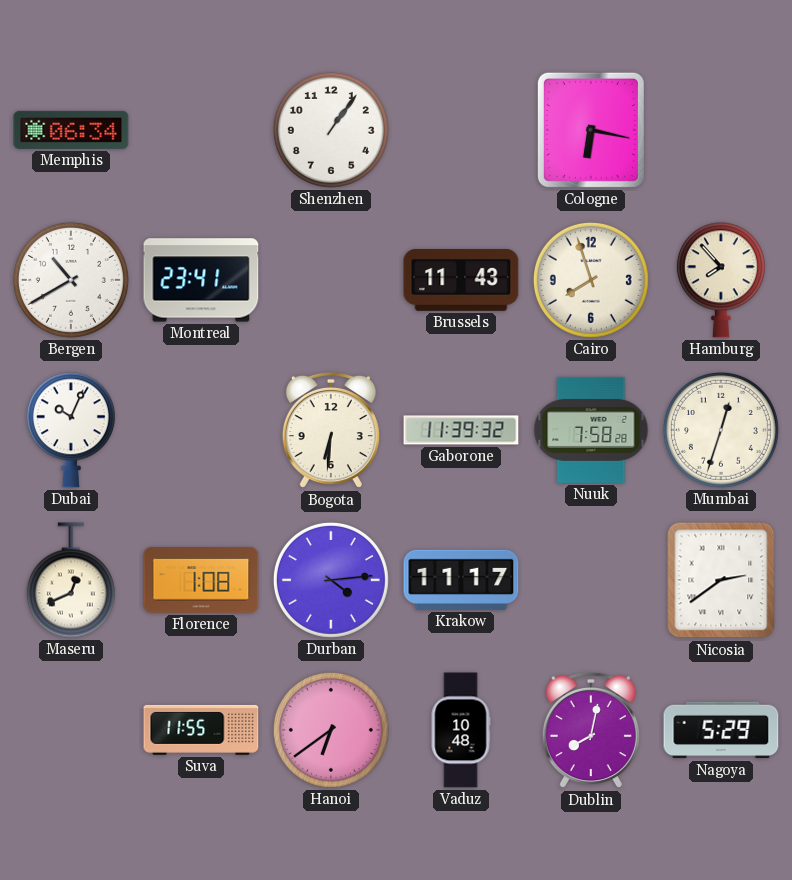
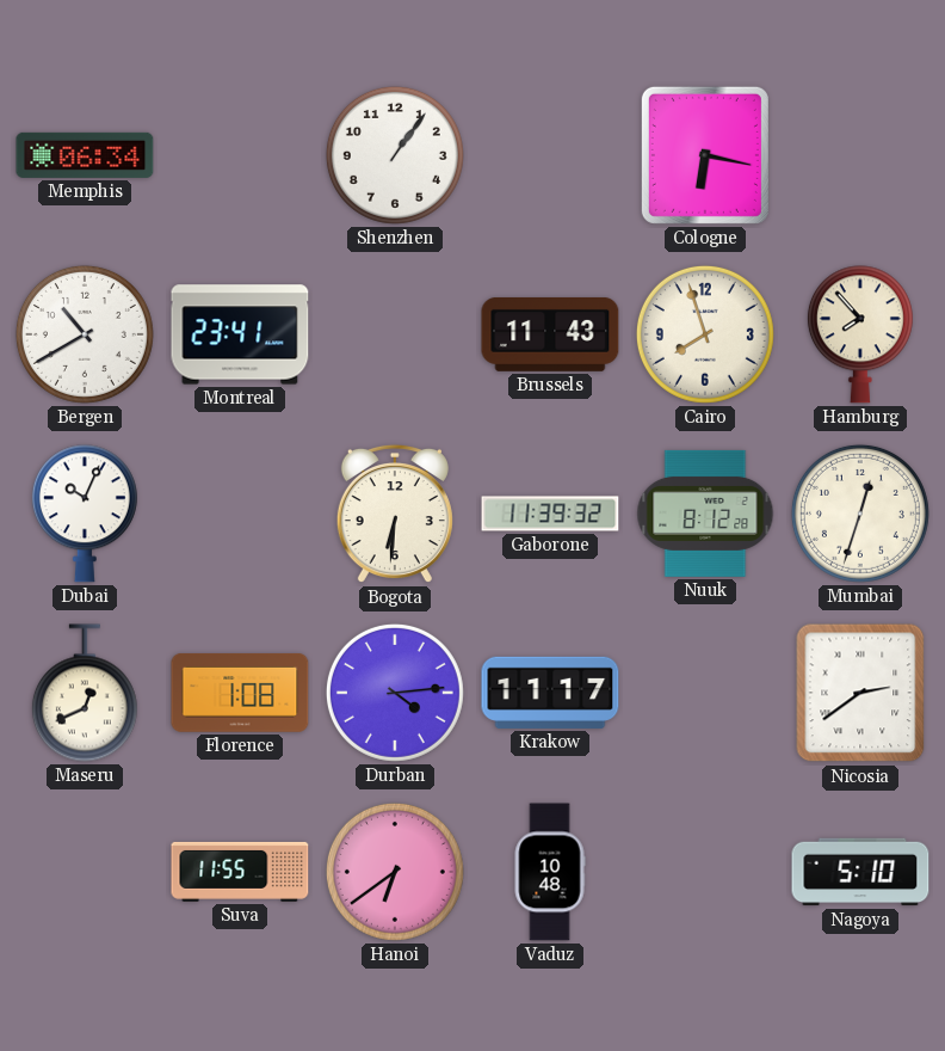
Nuuk: 7:58 -> 8:12 (705, 514)
Dublin: 8:02 -> none (591, 730)
Nagoya: 5:29 -> 5:10 (860, 872)
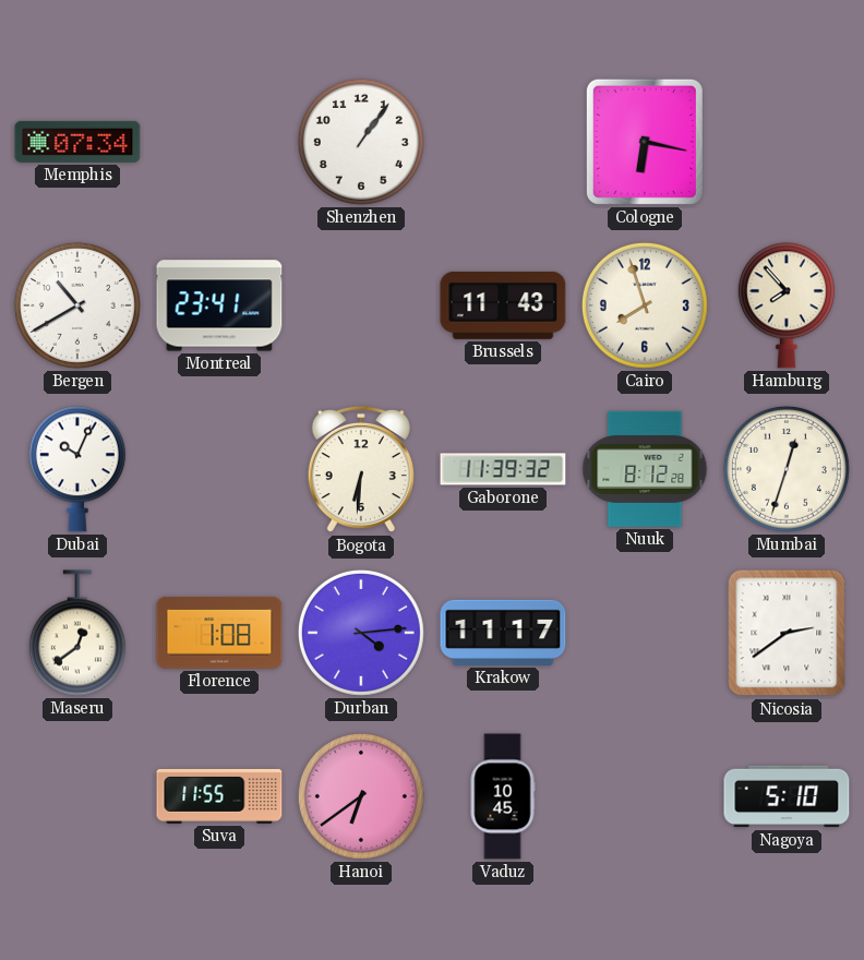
Memphis: 06:34 -> 07:34 (77, 142)
Maseru: 12:41 -> 12:39 (77, 633)
Vaduz: 10:48 -> 10:45 (503, 796)
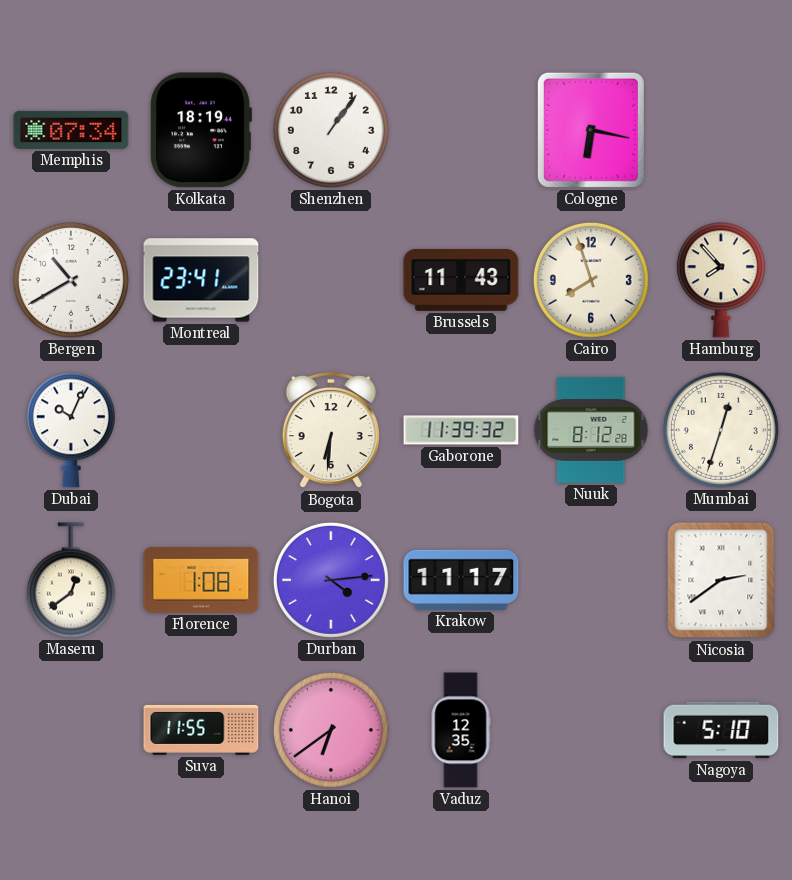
Kolkata: none -> 18:19 (201, 130)
Vaduz: 10:45 -> 12:35 (461, 730)
